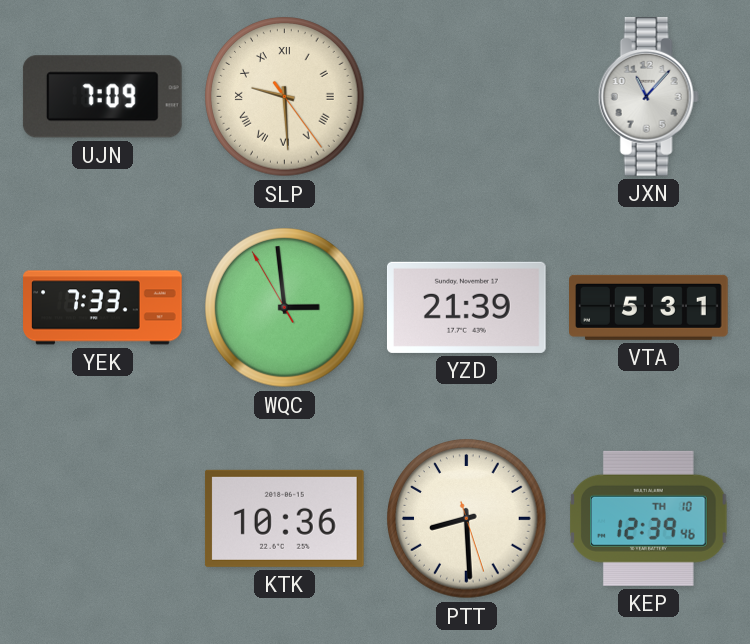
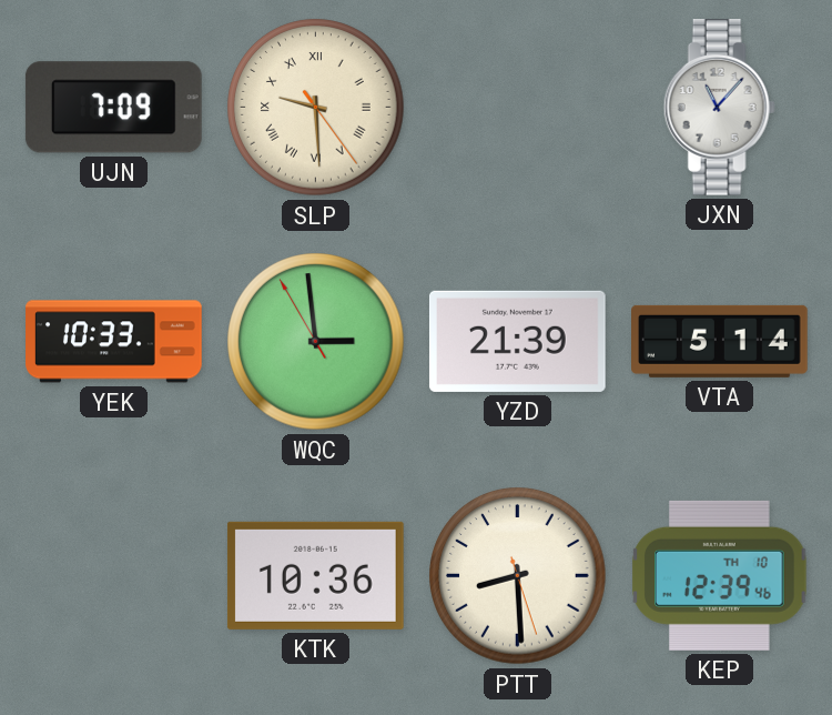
YEK: 7:33 -> 10:33 (114, 342)
VTA: 5:31 -> 5:14 (720, 341)
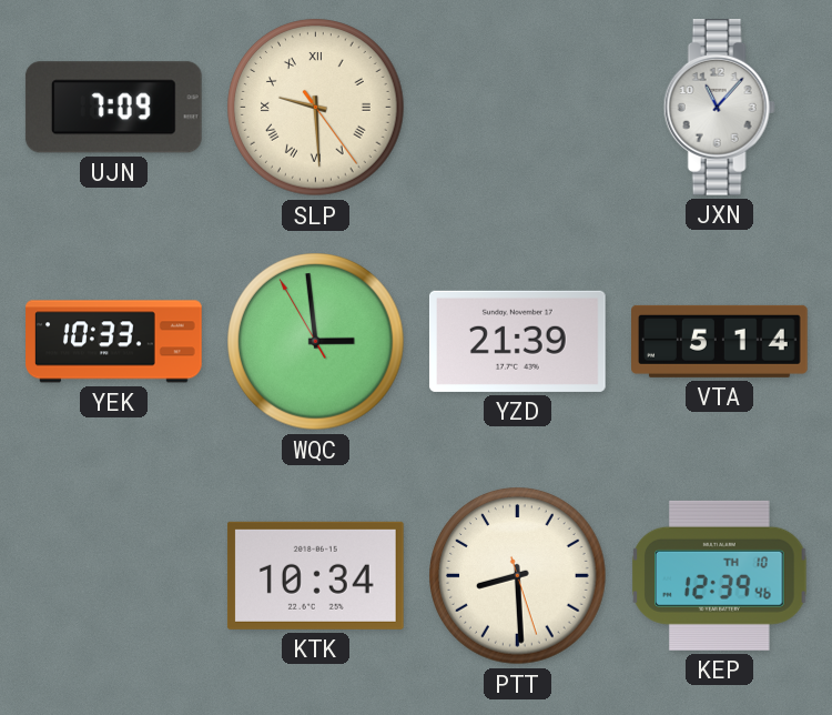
KTK: 10:36 -> 10:34 (315, 575)
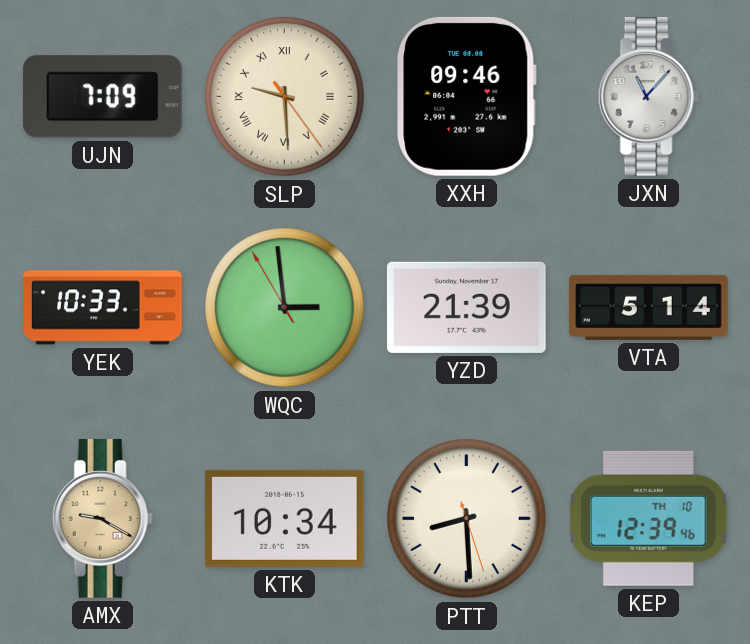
XXH: none -> 09:46 (467, 96)
AMX: none -> 9:20 (102, 519)
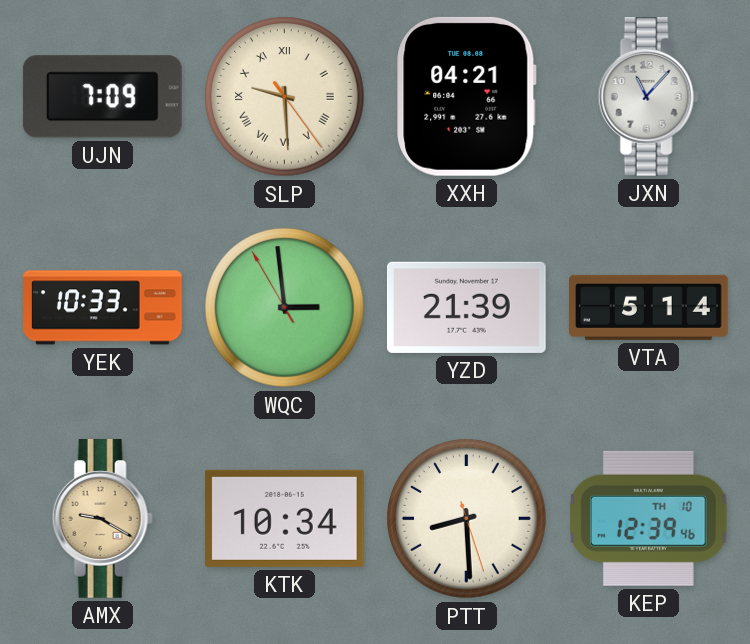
XXH: 09:46 -> 04:21 (467, 96)
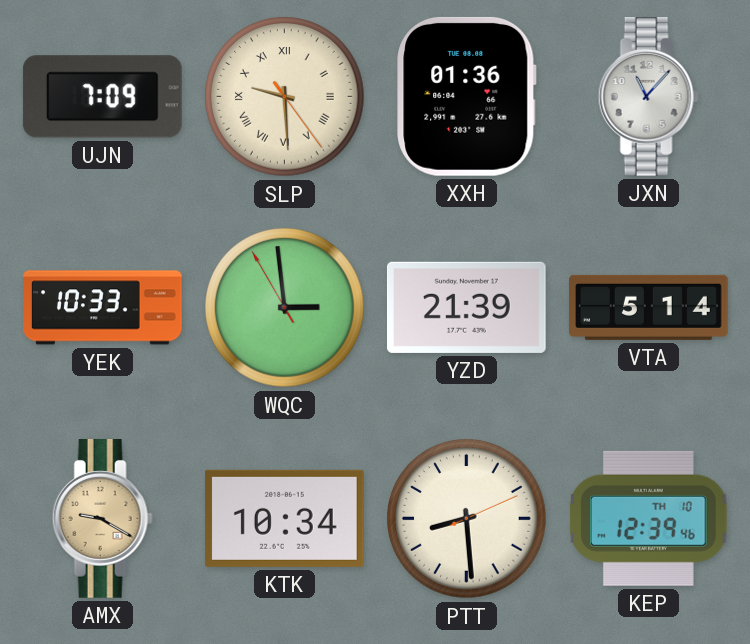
XXH: 04:21 -> 01:36 (467, 96)
PTT: 8:29:27 -> 8:29:11 (467, 519)
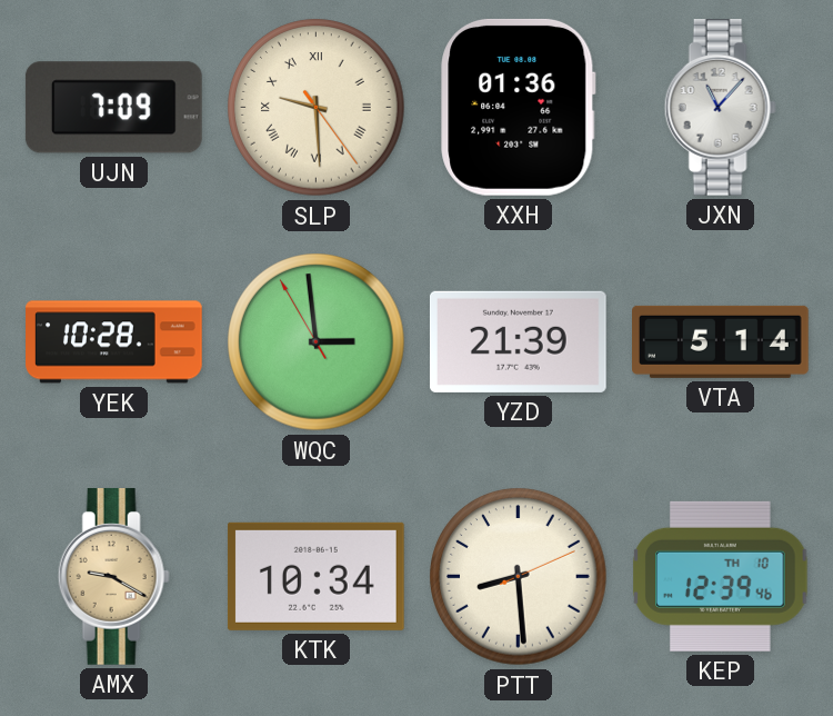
YEK: 10:33 -> 10:28 (114, 342)
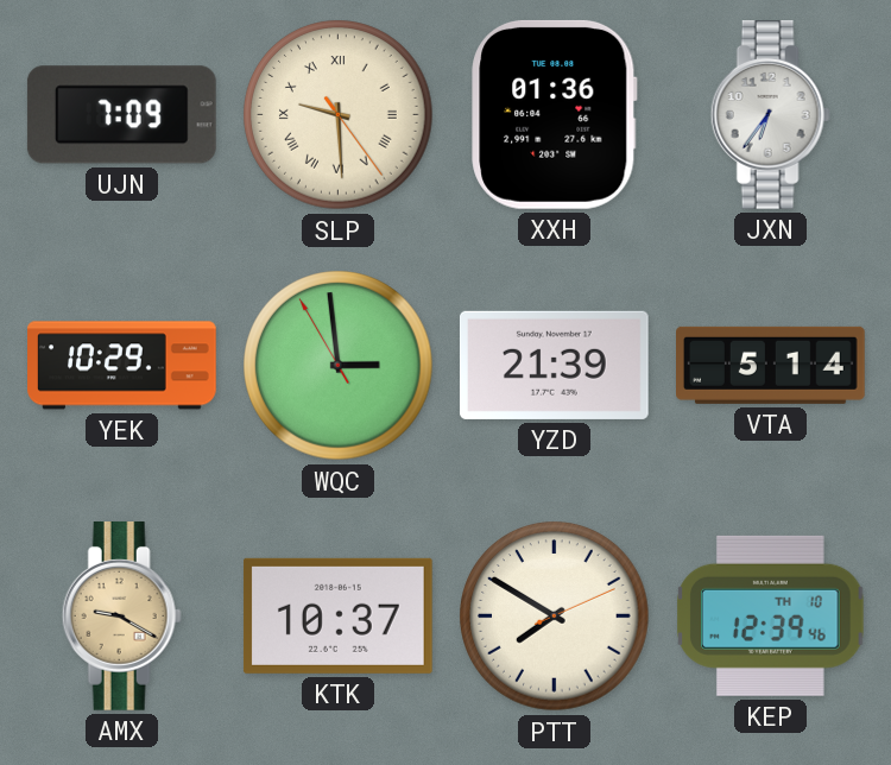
JXN: 11:07 -> 6:36 (770, 115)
YEK: 10:28 -> 10:29 (122, 366)
KTK: 10:34 -> 10:37 (337, 615)
PTT: 8:29 -> 7:50 (555, 617)
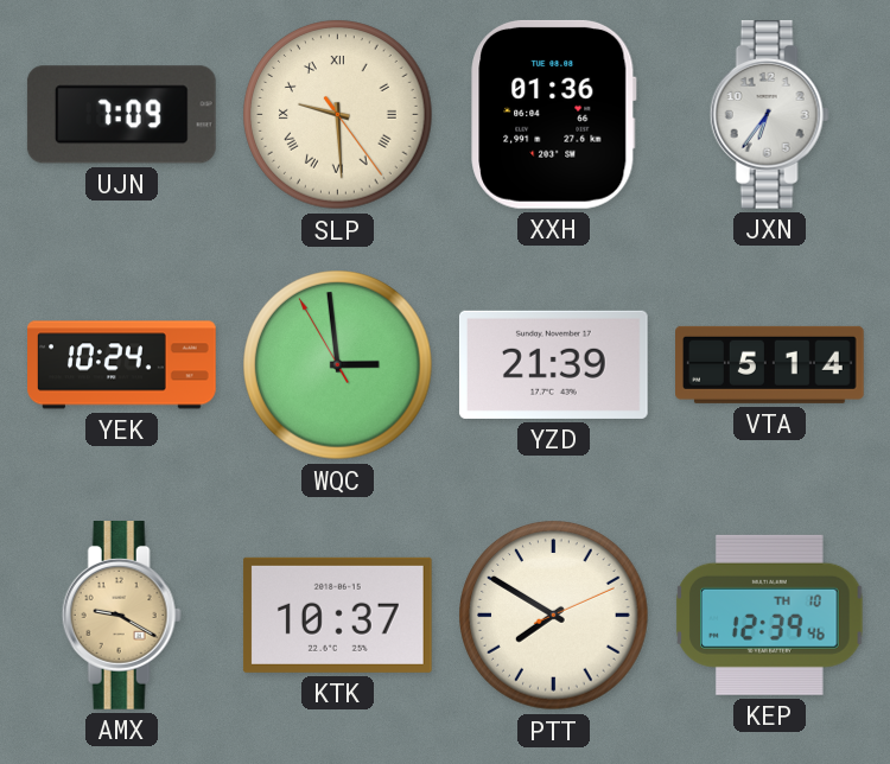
YEK: 10:29 -> 10:24 (122, 365)
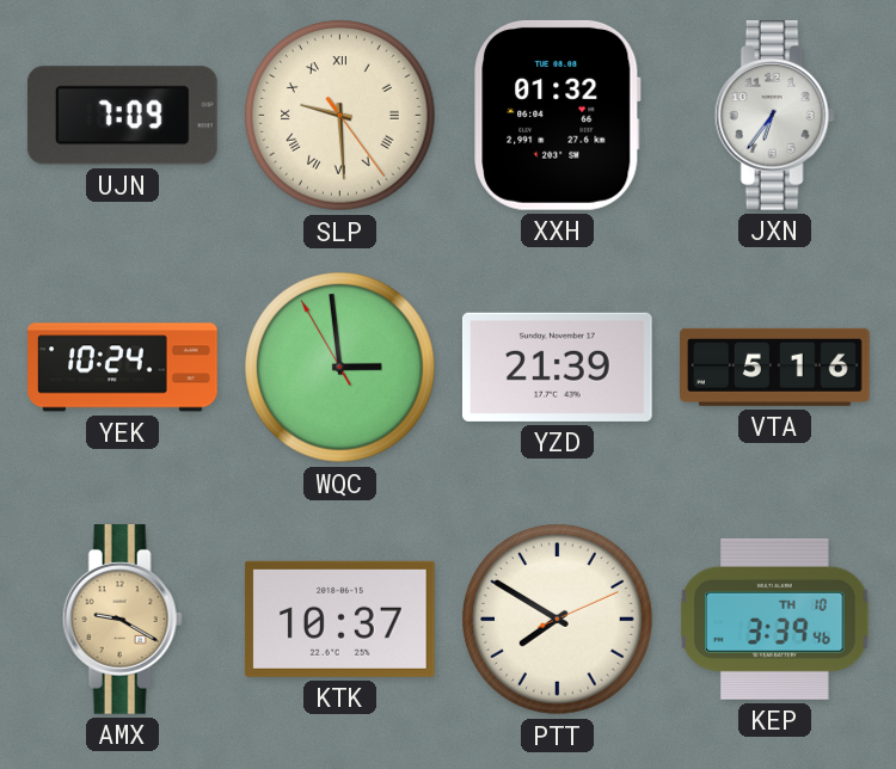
XXH: 01:36 -> 01:32 (558, 115)
VTA: 5:14 -> 5:16 (775, 367)
KEP: 12:39 -> 3:39 (775, 619)
